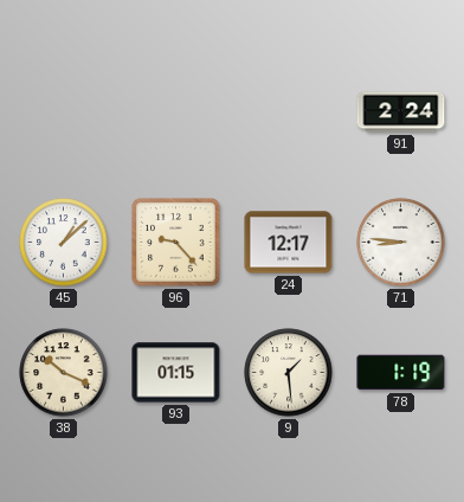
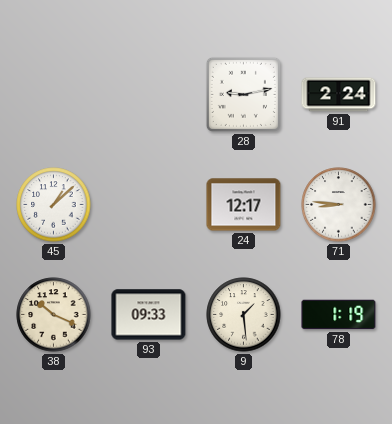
28: none -> 9:13 (243, 94)
96: 9:23 -> none (176, 243)
93: 01:15 -> 09:33 (149, 315)
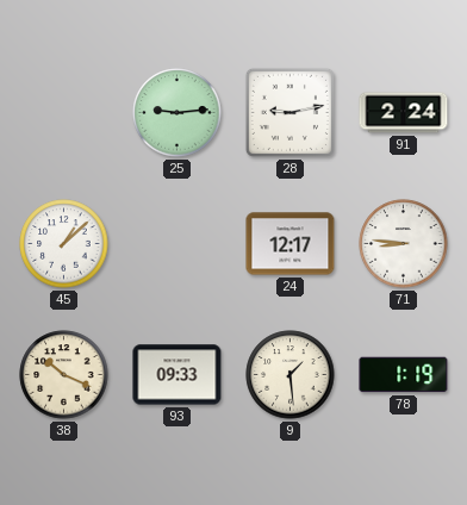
25: none -> 9:14 (178, 113)
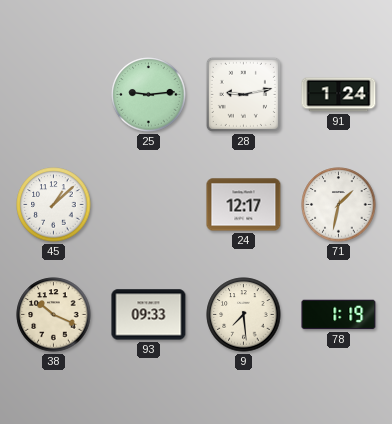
91: 2:24 -> 1:24 (339, 95)
71: 8:46 -> 1:32 (339, 205)
9: 1:29 -> 7:29 (244, 315)
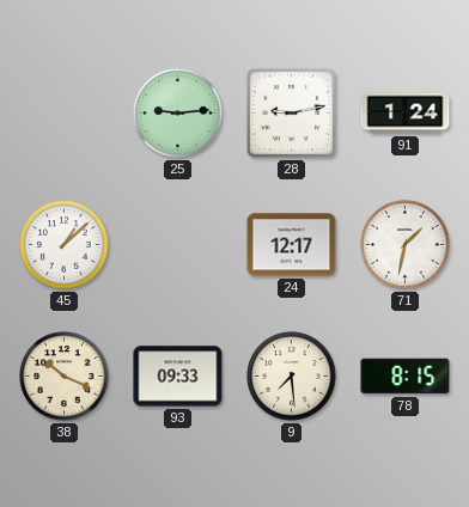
78: 1:19 -> 8:15 (406, 377)
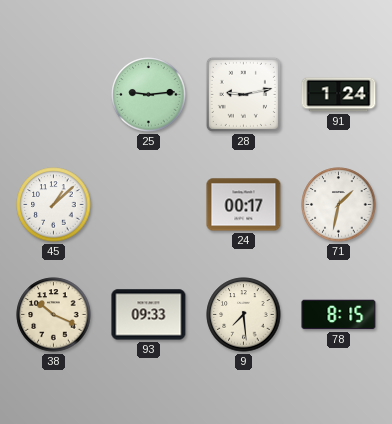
24: 12:17 -> 00:17 (244, 205)
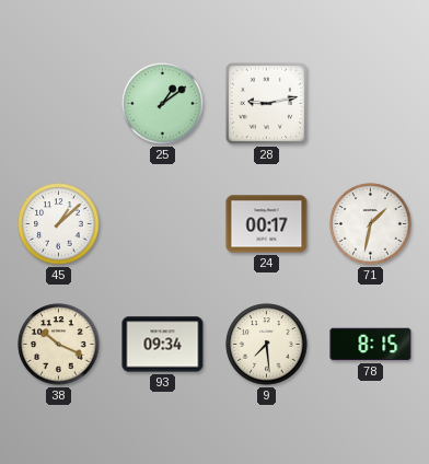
25: 9:14 -> 1:09 (163, 104)
91: 1:24 -> none (339, 95)
93: 09:33 -> 09:34 (163, 345)
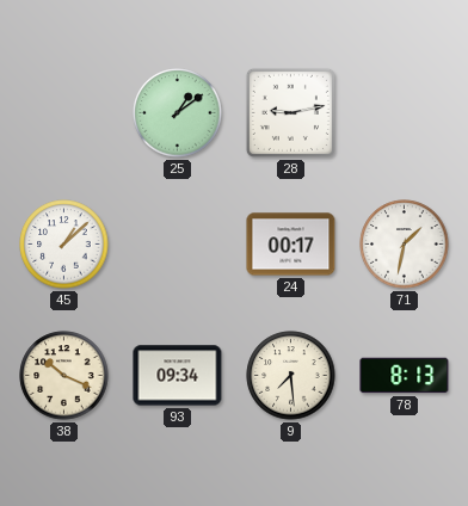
78: 8:15 -> 8:13 (405, 376)
